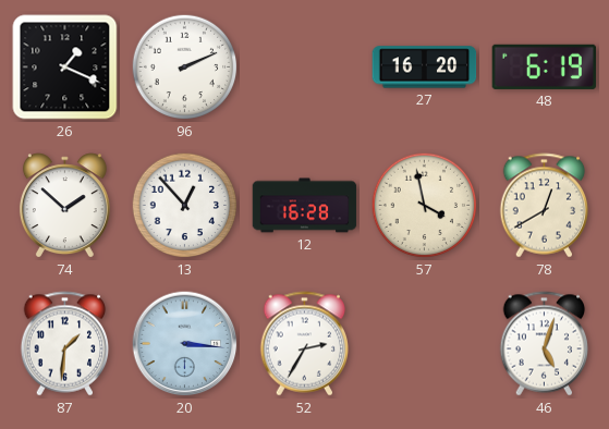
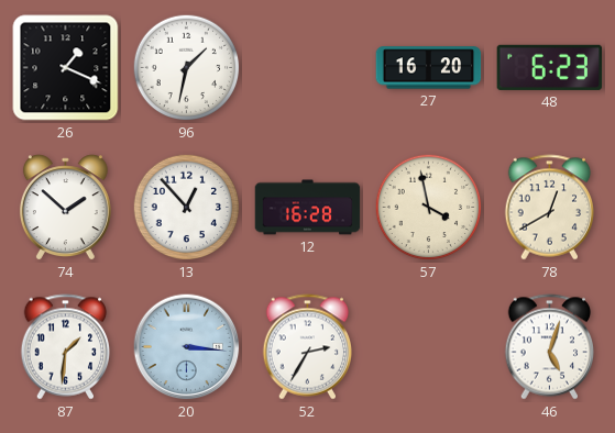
96: 2:11 -> 1:32 (187, 68)
48: 6:19 -> 6:23 (550, 67)
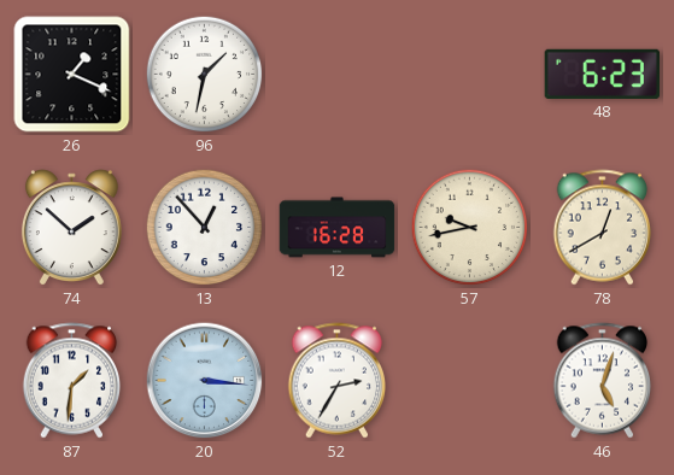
27: 16:20 -> none (429, 68)
57: 3:58 -> 9:43 (470, 228)
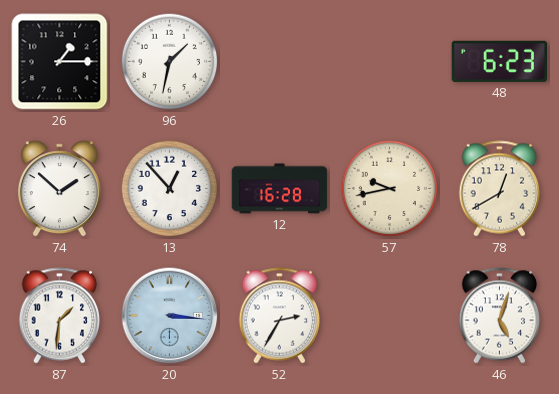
26: 1:19 -> 1:15 (60, 62)
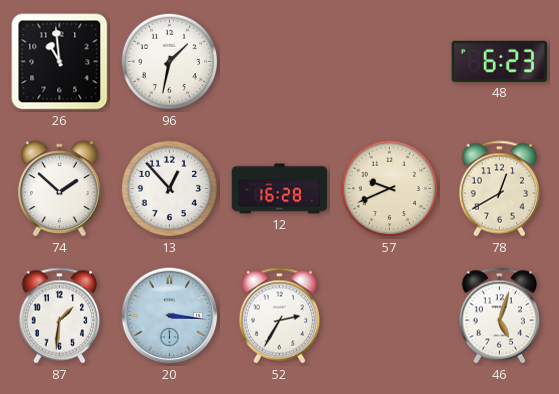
26: 1:15 -> 10:59 (60, 62)
57: 9:43 -> 9:41 (390, 189)
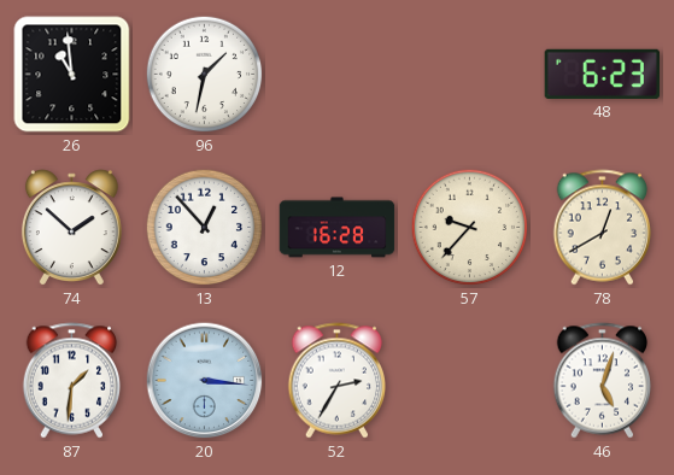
57: 9:41 -> 9:37 (470, 228)
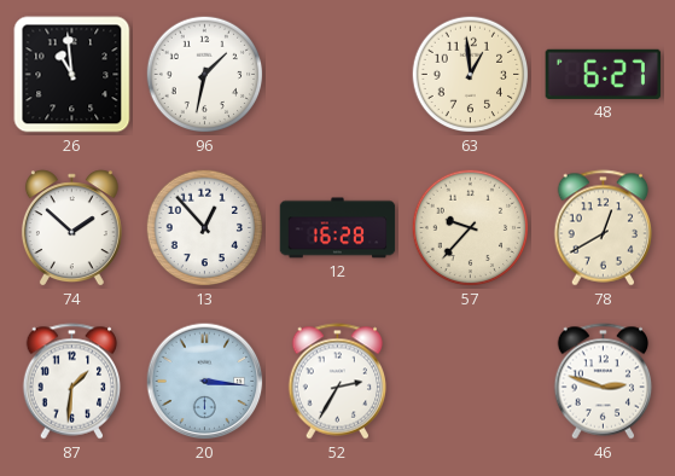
63: none -> 12:59 (471, 75)
48: 6:23 -> 6:27 (604, 74)
46: 5:03 -> 2:48 (604, 382)
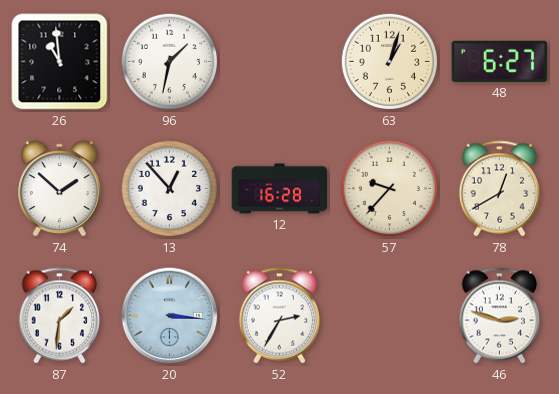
63: 12:59 -> 1:03 (390, 62)
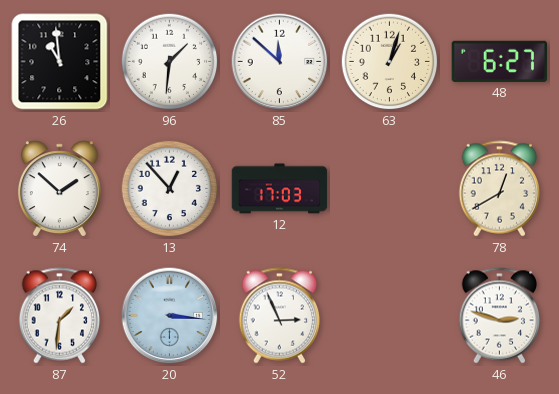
96: 1:32 -> 1:31 (170, 62)
85: none -> 11:52 (280, 62)
12: 16:28 -> 17:03 (280, 189)
57: 9:37 -> none (390, 189)
52: 2:35 -> 2:56 (280, 316)
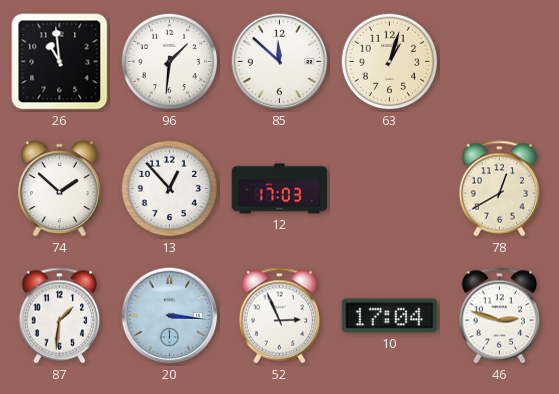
48: 6:27 -> none (500, 61)
10: none -> 17:04 (390, 316)
